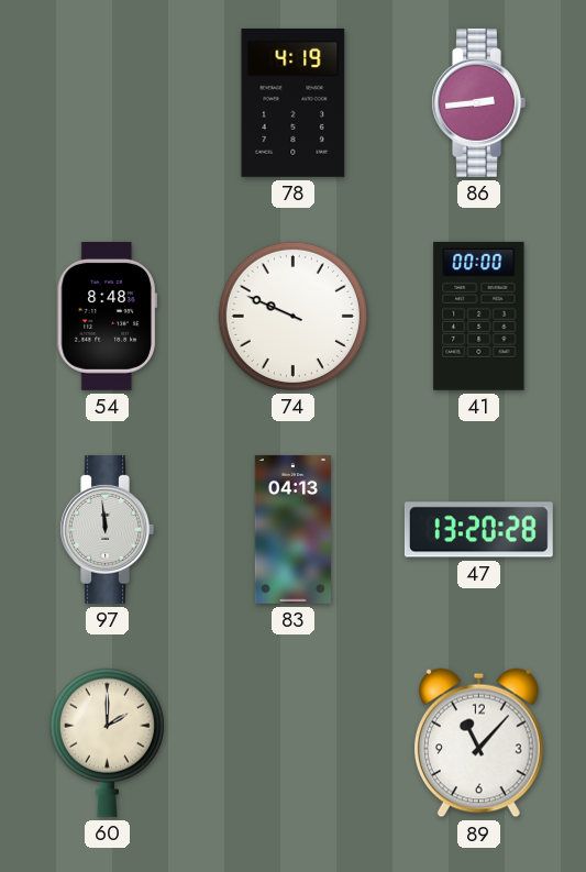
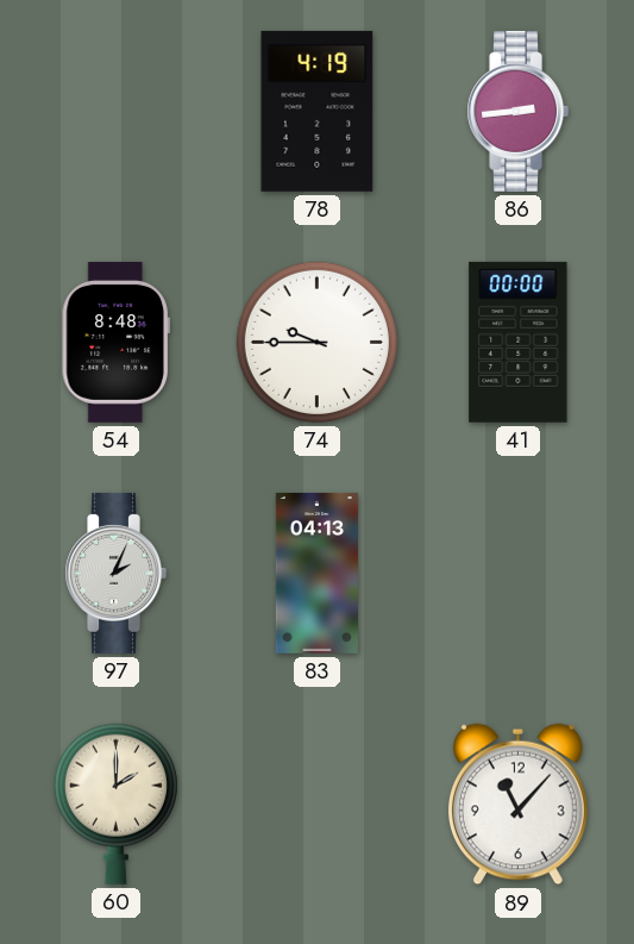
74: 9:49 -> 9:45 (316, 342)
97: 11:59 -> 2:04 (115, 573)
47: 13:20 -> none (478, 530)
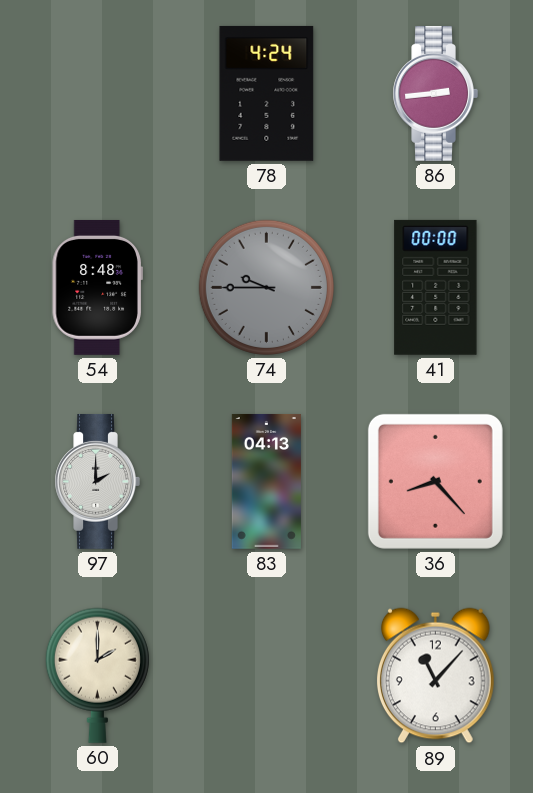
78: 4:19 -> 4:24 (267, 93)
74 dial: white -> grey (266, 287)
97: 2:04 -> 2:00 (97, 481)
36: none -> 8:23 (435, 481)
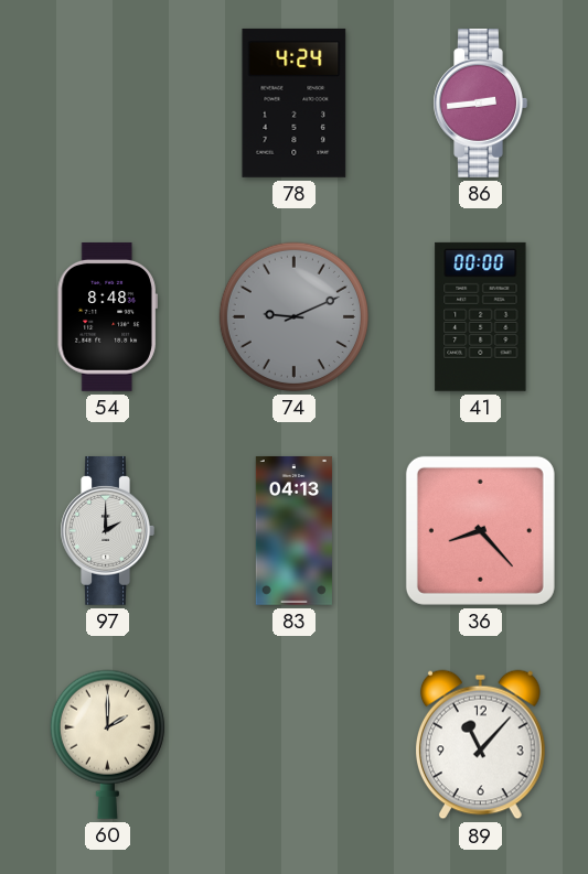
74: 9:45 -> 9:11 (293, 316)
